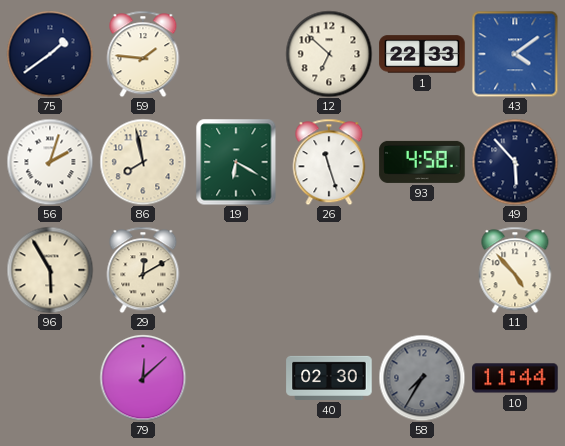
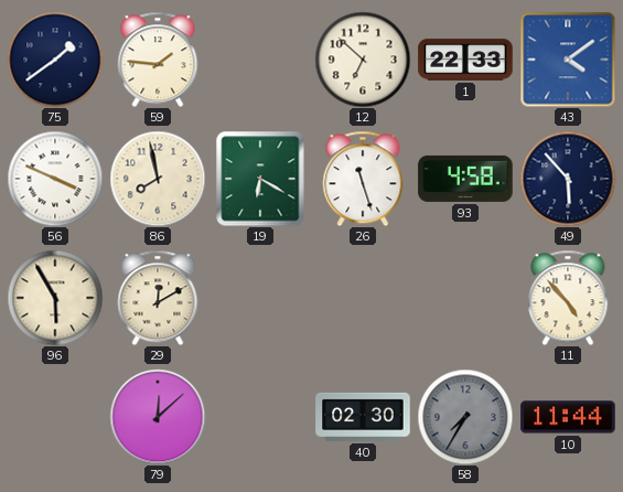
56: 2:03 -> 3:49 (55, 179)
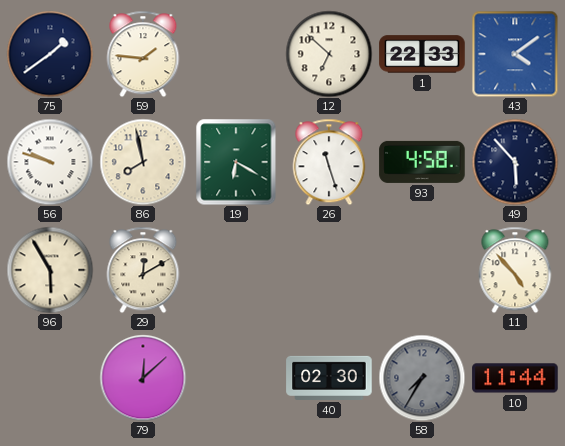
56: 3:49 -> 9:48 (50, 162)
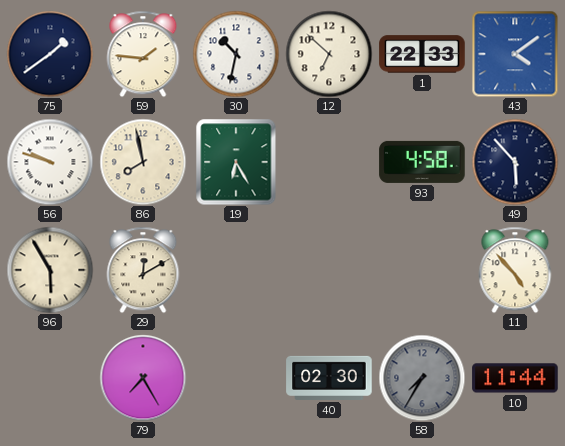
30: none -> 10:32 (236, 54)
19: 6:20 -> 6:25 (236, 162)
26: 11:27 -> none (329, 162)
79: 12:08 -> 7:25 (143, 378)
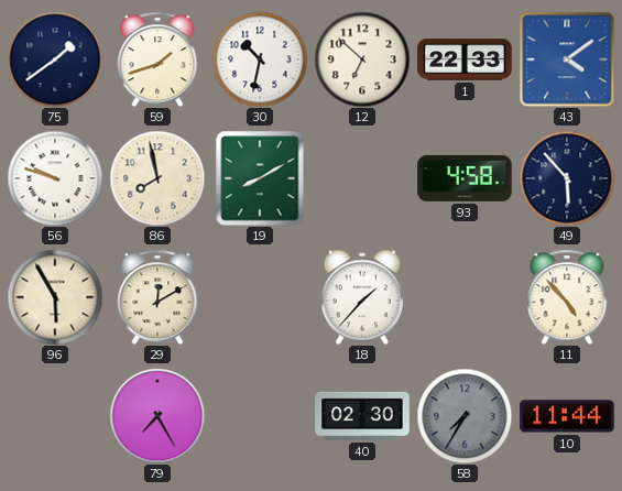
59: 1:46 -> 1:42 (157, 59)
19: 6:25 -> 8:10 (260, 178)
18: none -> 1:37 (362, 297)
